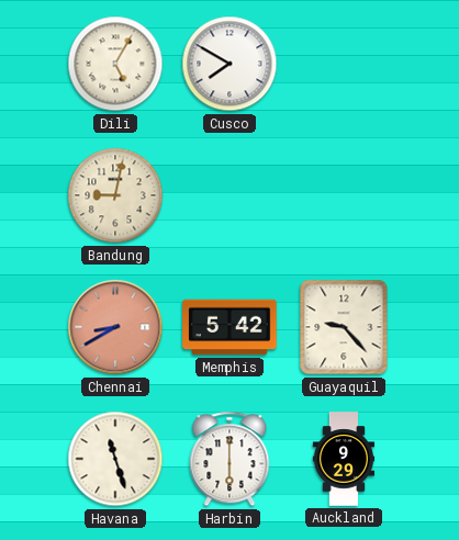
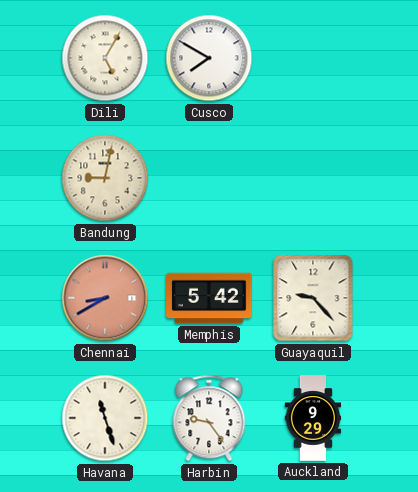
Harbin: 6:00 -> 9:24 (209, 418)
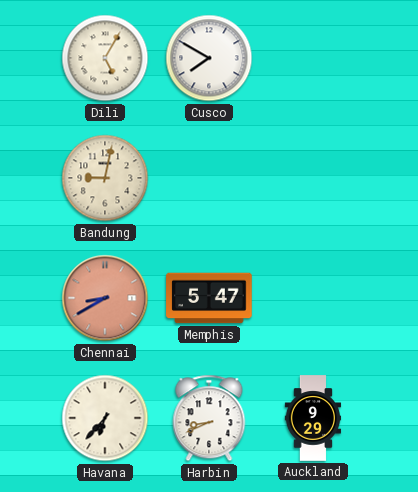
Memphis: 5:42 -> 5:47 (209, 298)
Guayaquil: 9:23 -> none (313, 298)
Havana: 11:27 -> 6:37 (105, 418)
Harbin: 9:24 -> 8:41 (209, 418)
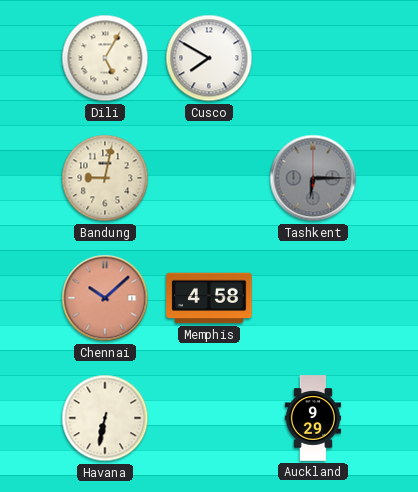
Tashkent: none -> 6:15 (313, 178)
Chennai: 8:40 -> 10:08 (105, 298)
Memphis: 5:47 -> 4:58 (209, 298)
Havana: 6:37 -> 6:32 (105, 418)
Harbin: 8:41 -> none (209, 418)
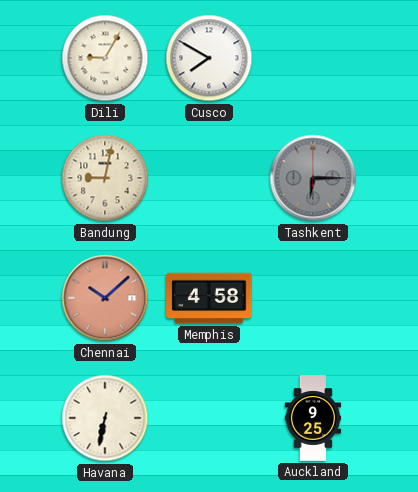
Dili: 5:05 -> 9:05 (105, 58)
Auckland: 9:29 -> 9:25 (313, 418)
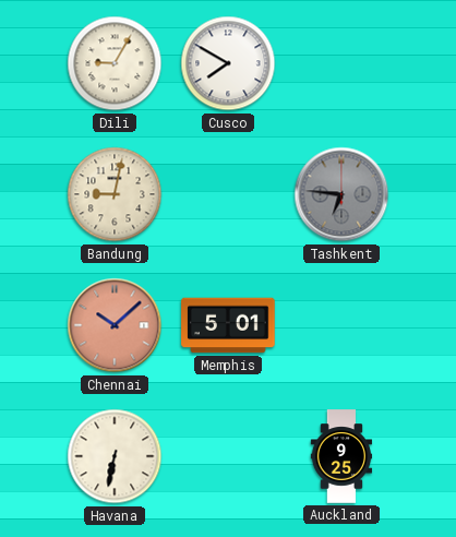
Tashkent: 6:15 -> 6:46 (341, 194)
Memphis: 4:58 -> 5:01 (228, 325)
